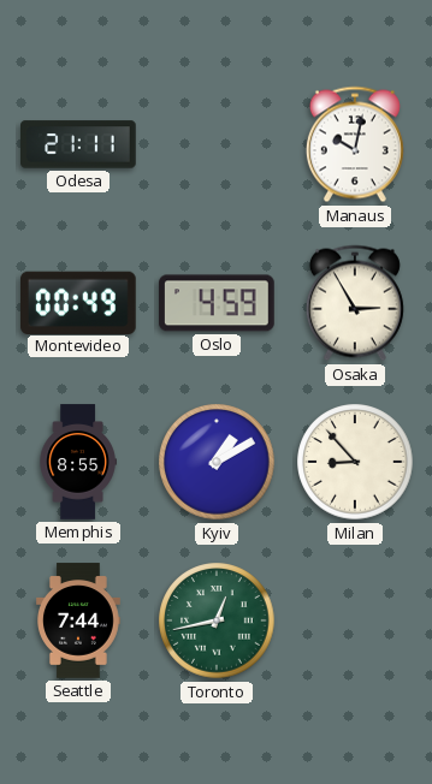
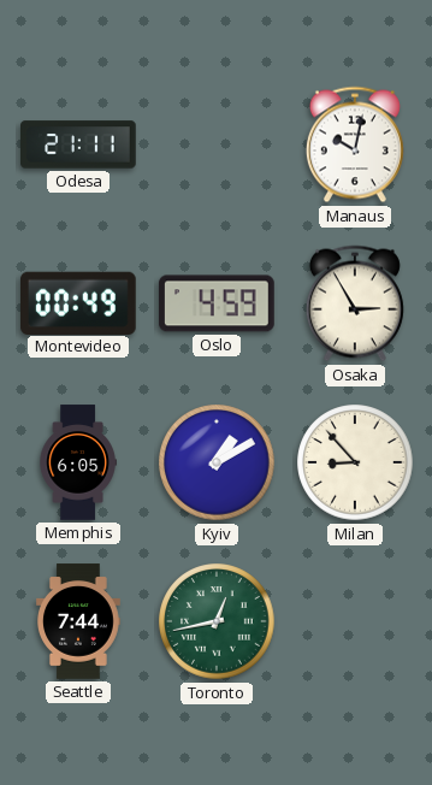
Memphis: 8:55 -> 6:05 (78, 462)
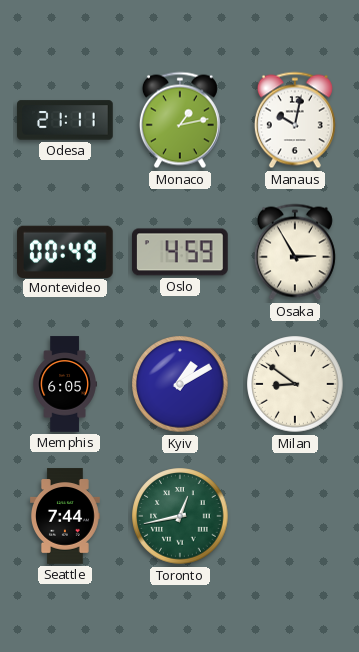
Monaco: none -> 1:13 (180, 120)
Milan: 8:53 -> 8:51 (295, 384)
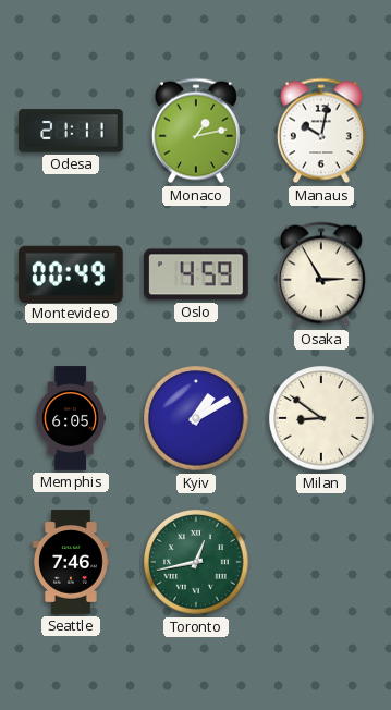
Seattle: 7:44 -> 7:46 (72, 562)
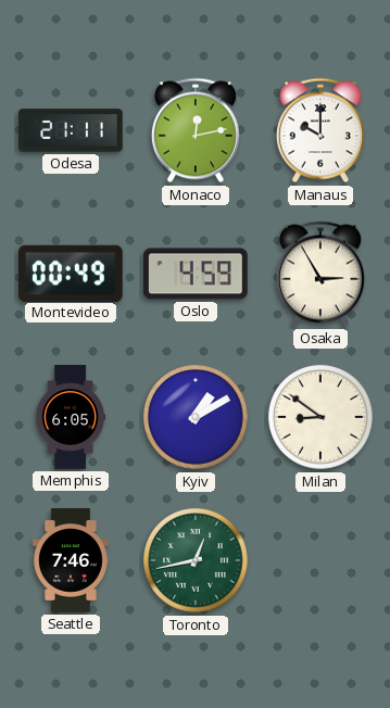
Monaco: 1:13 -> 12:13 (196, 130)
Manaus: 10:02 -> 10:00 (320, 130)
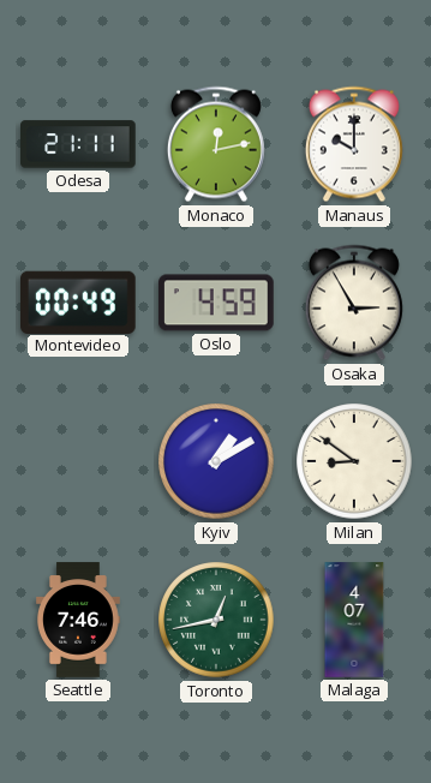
Memphis: 6:05 -> none (71, 417)
Malaga: none -> 4:07 (354, 620)
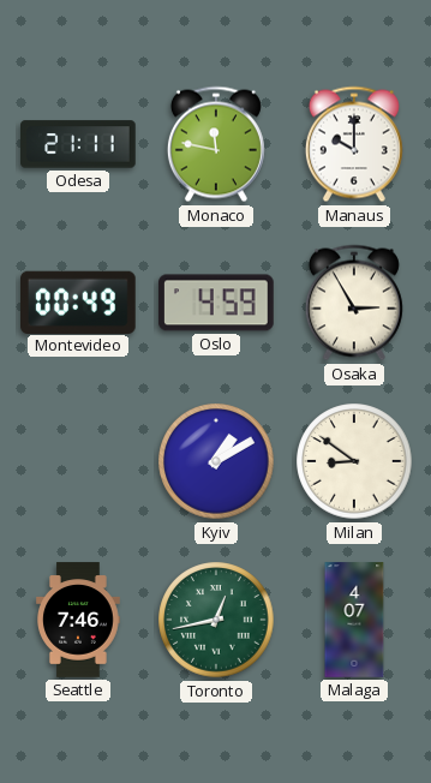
Monaco: 12:13 -> 11:47 (216, 144)
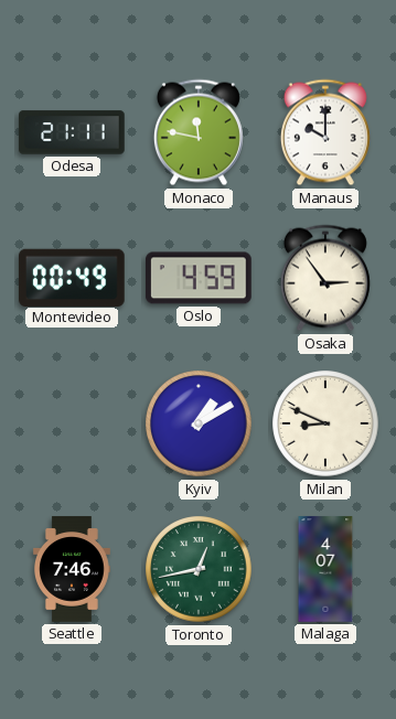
Osaka: 2:55 -> 2:54 (325, 278)
Milan: 8:51 -> 8:49 (325, 423)
